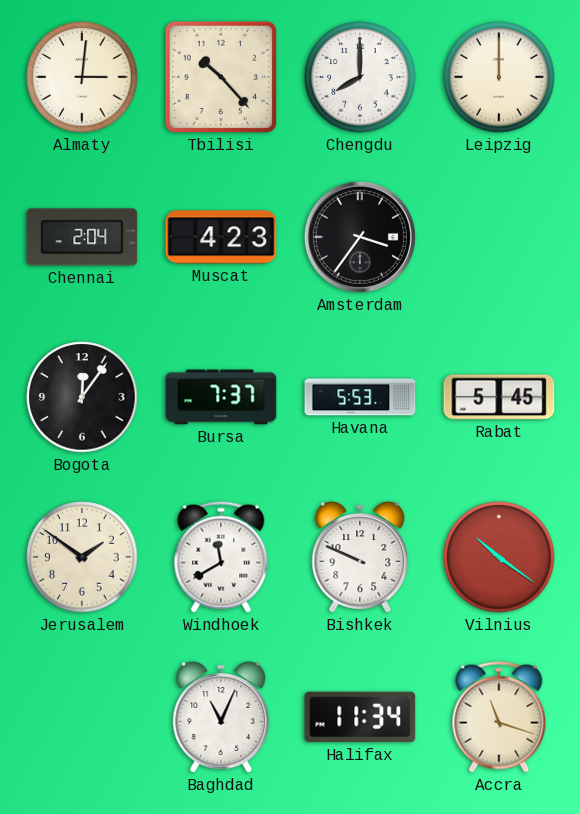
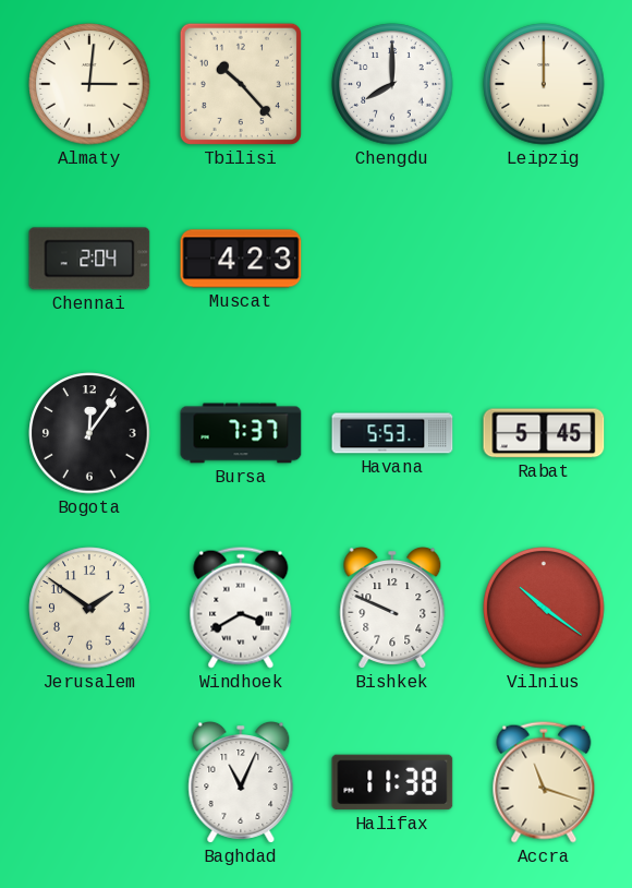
Amsterdam: 3:36 -> none (360, 237)
Windhoek: 11:40 -> 3:40 (241, 608)
Halifax: 11:34 -> 11:38 (392, 782)
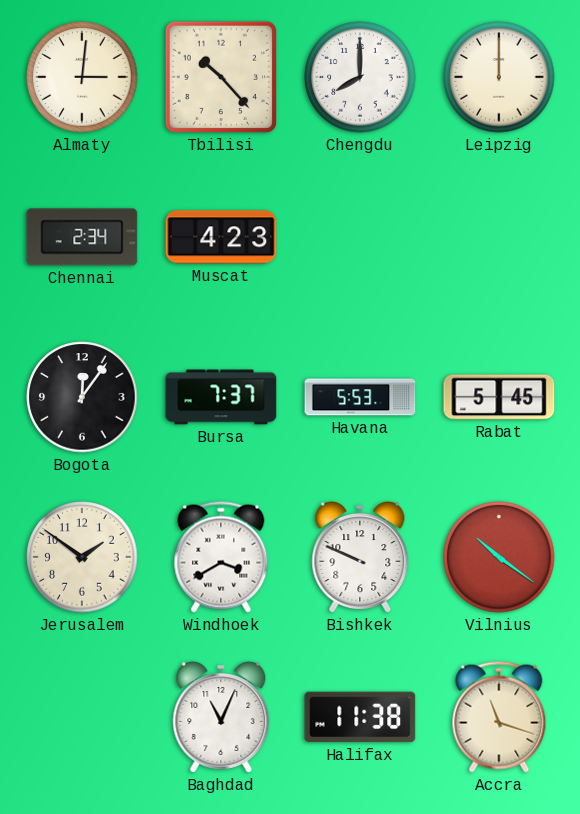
Chennai: 2:04 -> 2:34 (82, 237)
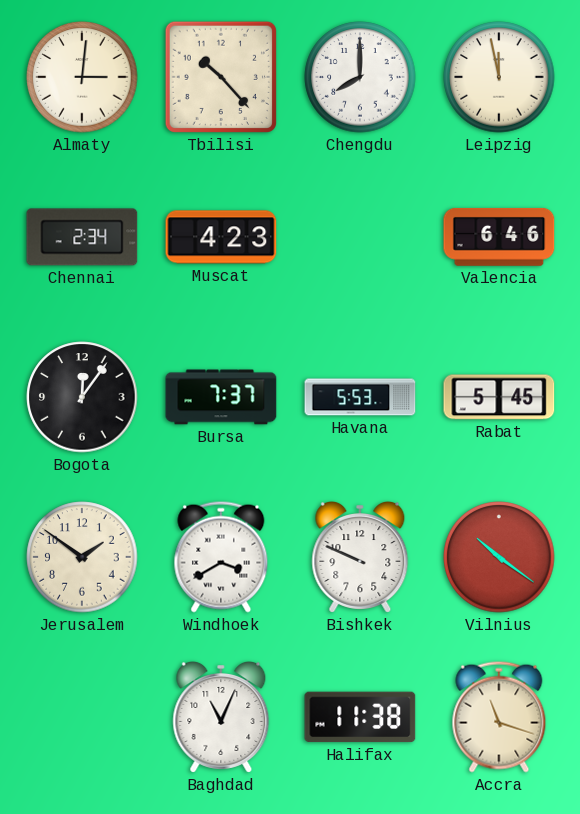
Leipzig: 12:00 -> 11:58 (499, 77)
Valencia: none -> 6:46 (499, 237)
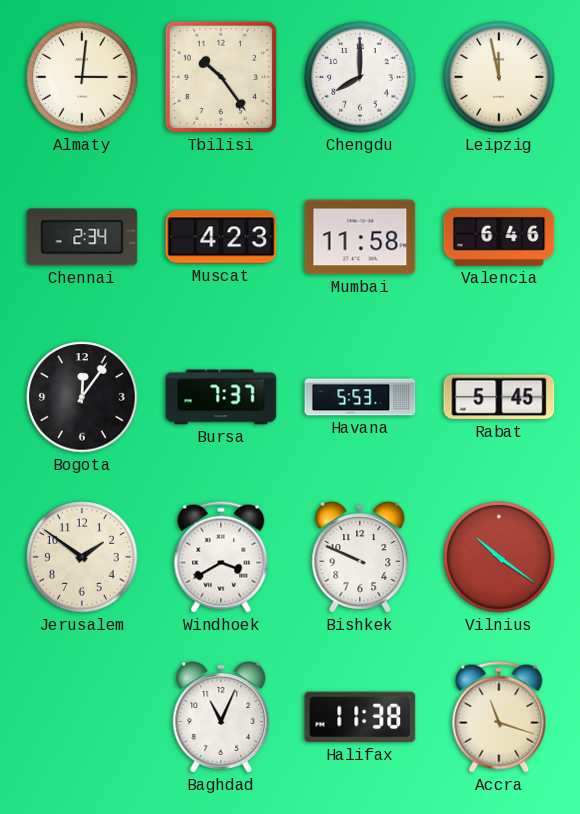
Tbilisi: 10:23 -> 10:24 (221, 77)
Mumbai: none -> 11:58 (360, 237)
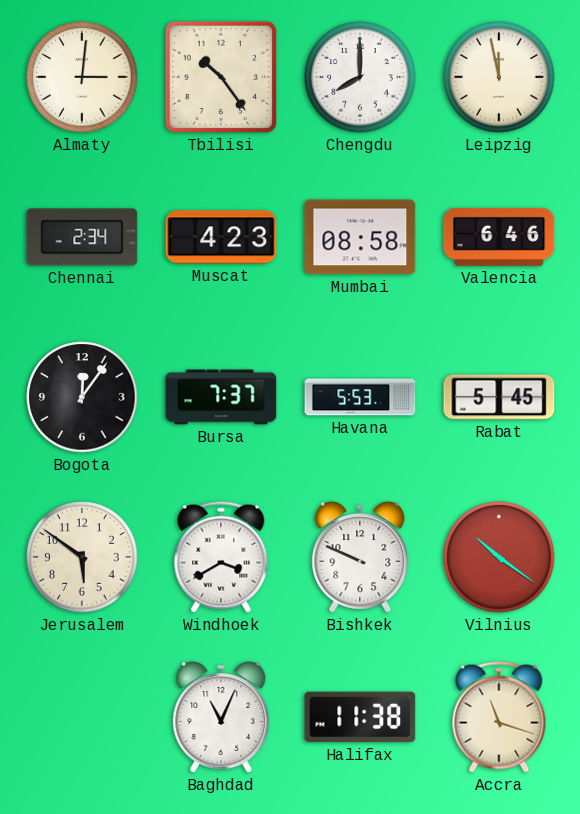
Mumbai: 11:58 -> 08:58 (360, 237)
Jerusalem: 1:51 -> 5:51 (82, 557)
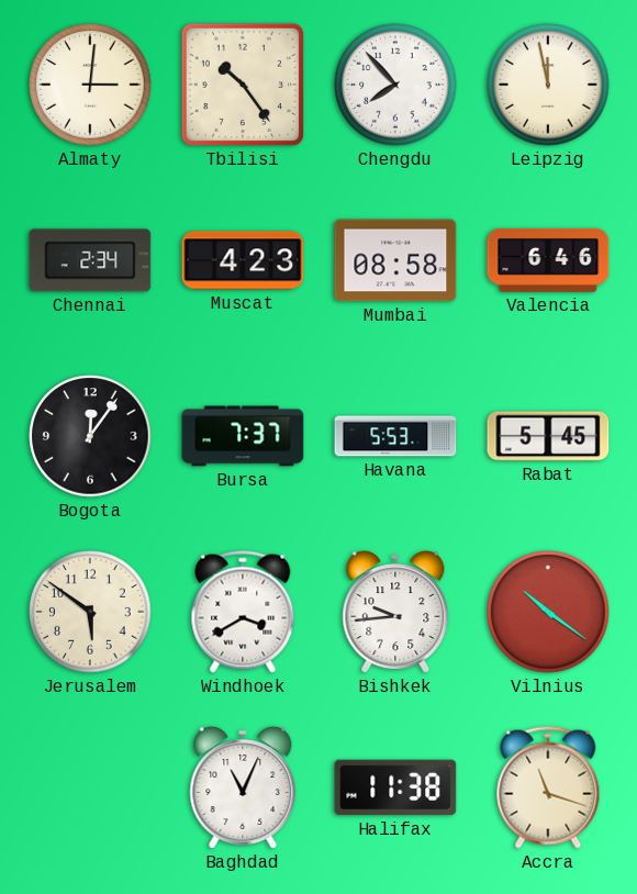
Chengdu: 8:00 -> 7:53 (395, 85)
Bishkek: 9:49 -> 9:44 (395, 613)
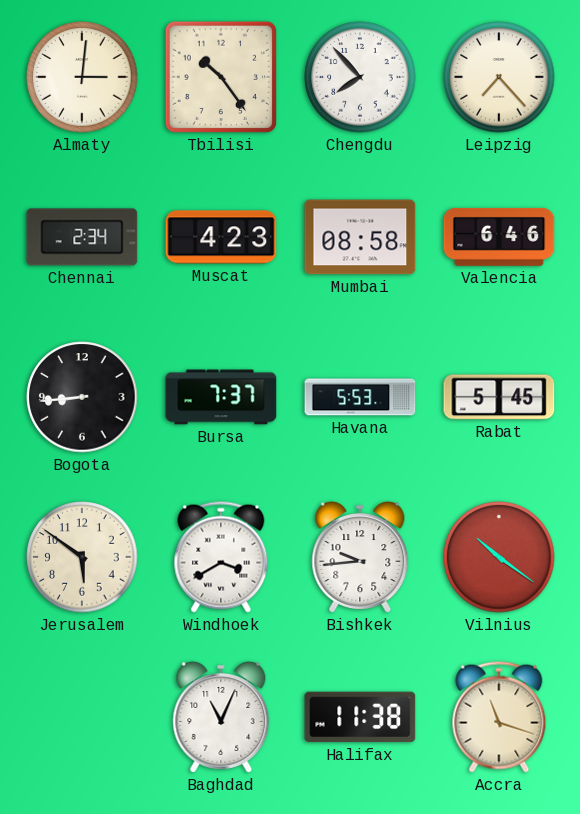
Leipzig: 11:58 -> 7:23 (499, 77)
Bogota: 12:06 -> 8:44 (82, 397)
